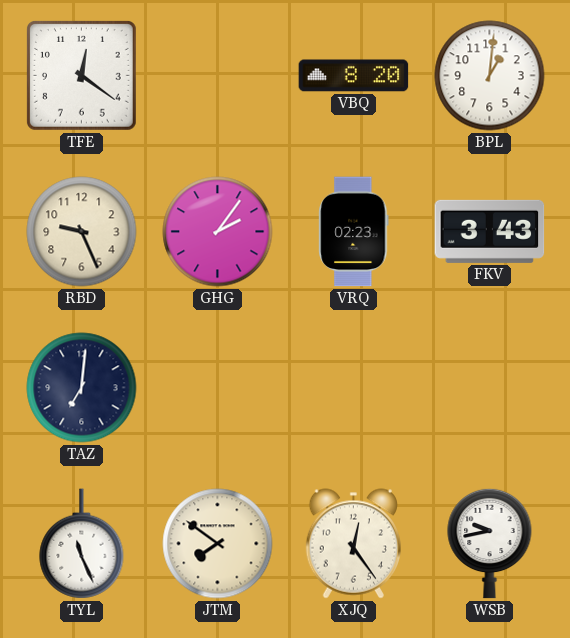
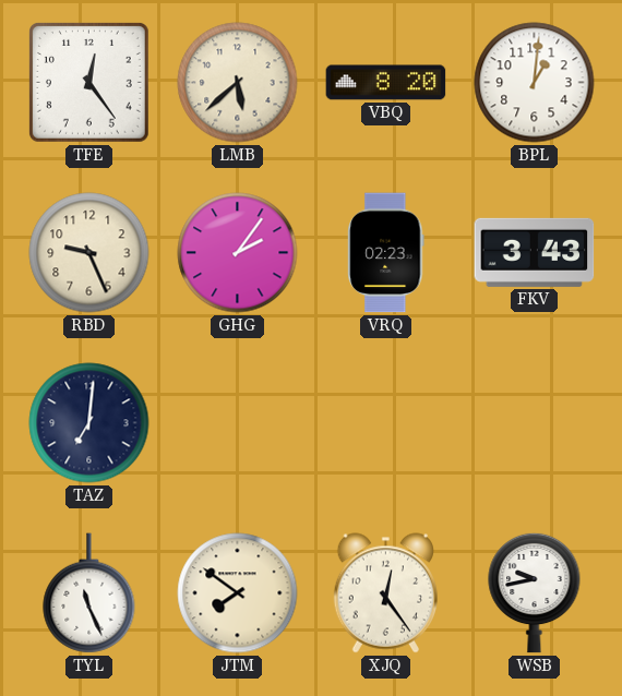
TFE: 12:21 -> 12:24 (88, 82)
LMB: none -> 5:38 (238, 83)
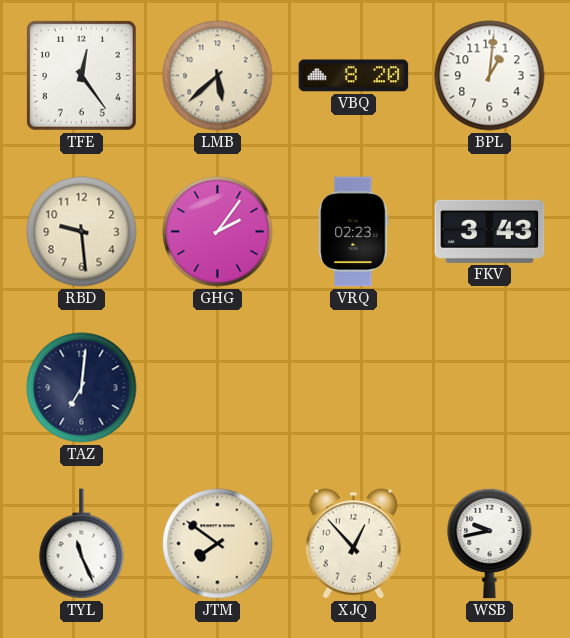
RBD: 9:26 -> 9:29 (82, 232)
XJQ: 12:24 -> 12:53 (353, 544)
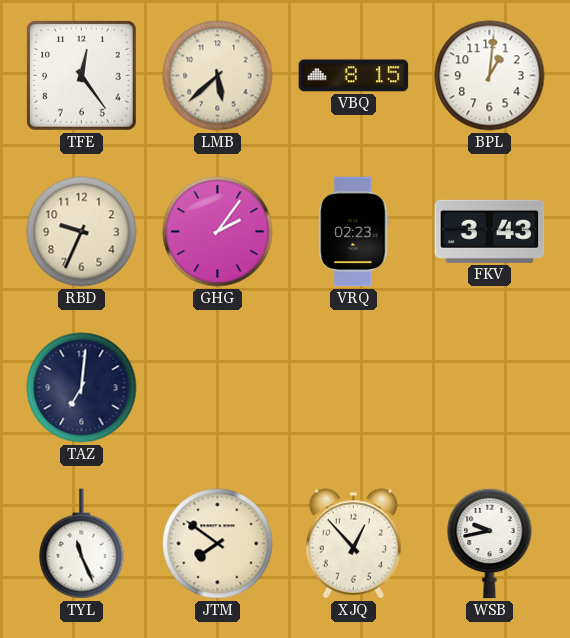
VBQ: 8:20 -> 8:15 (354, 76)
RBD: 9:29 -> 9:34 (82, 232)
